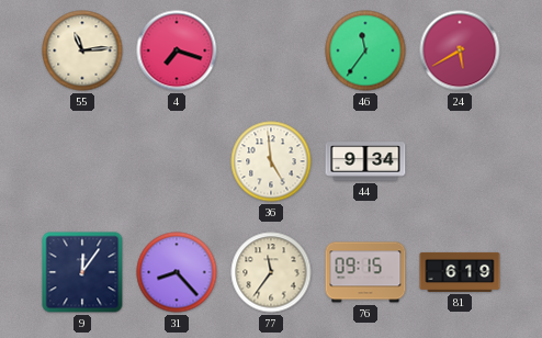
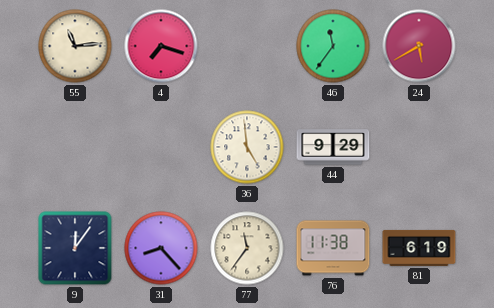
44: 9:34 -> 9:29 (333, 147)
76: 09:15 -> 11:38 (333, 248)
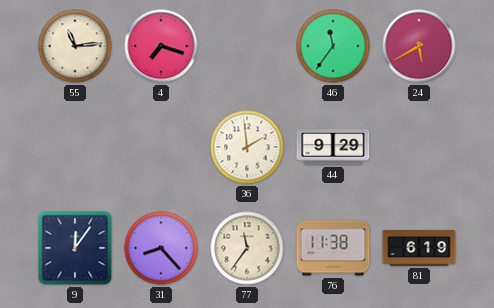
36: 4:59 -> 1:59 (247, 147)
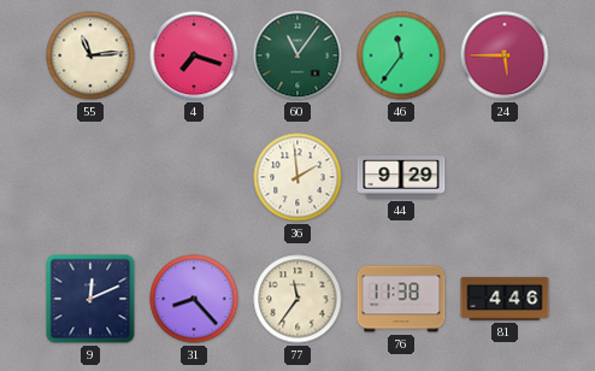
60: none -> 11:06 (297, 55)
24: 5:40 -> 5:45 (505, 55)
9: 12:06 -> 12:11 (90, 299)
81: 6:19 -> 4:46 (505, 299)
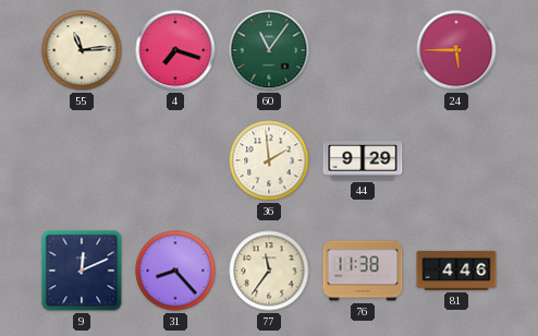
46: 11:36 -> none (401, 55)
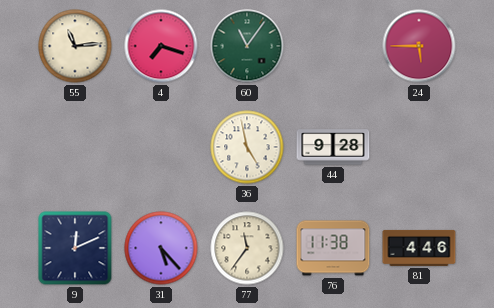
36: 1:59 -> 4:58 (247, 147)
44: 9:29 -> 9:28 (333, 147)
31: 8:23 -> 5:23 (161, 248)
